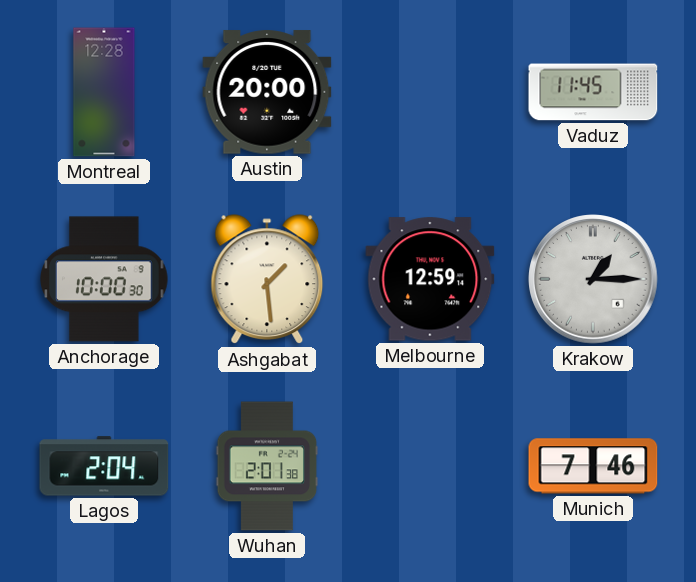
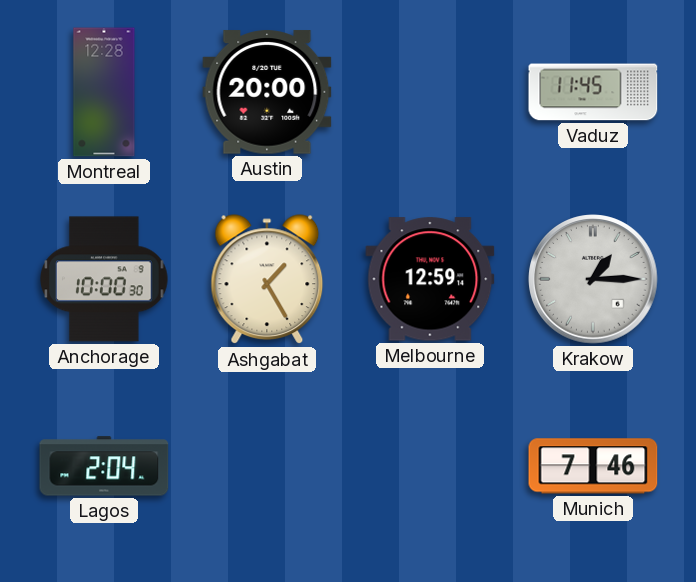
Ashgabat: 1:29 -> 1:25 (267, 280)
Wuhan: 2:01 -> none (267, 466)
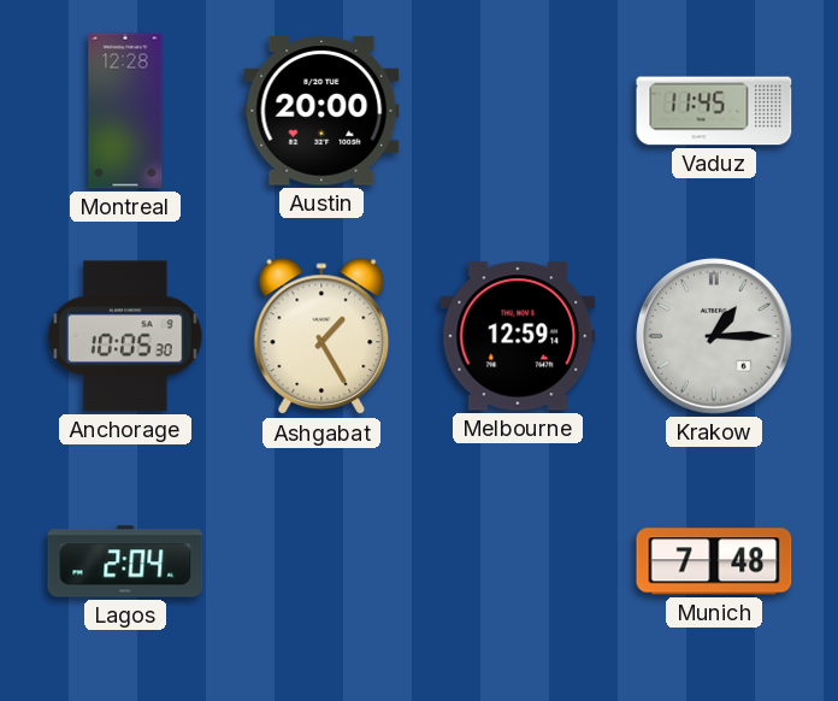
Anchorage: 10:00 -> 10:05 (125, 336)
Munich: 7:46 -> 7:48 (714, 561)
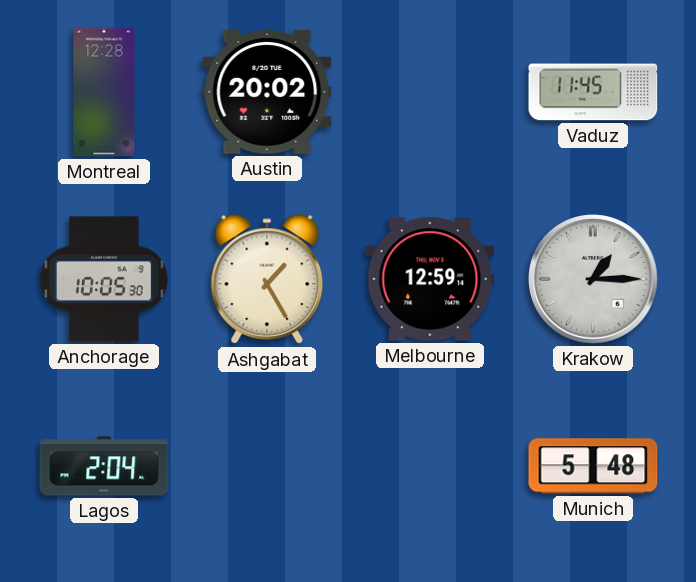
Austin: 20:00 -> 20:02 (267, 92)
Munich: 7:48 -> 5:48 (593, 466)
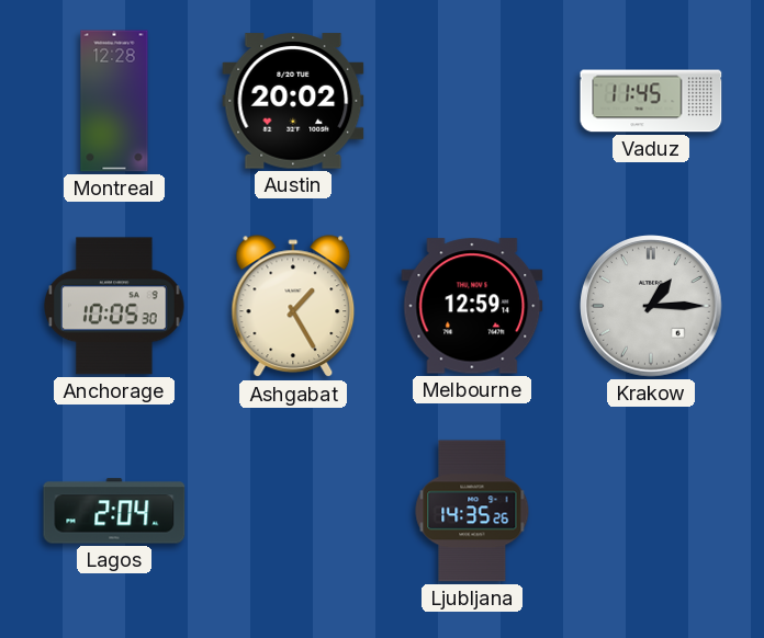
Ljubljana: none -> 14:35 (472, 511)
Munich: 5:48 -> none (593, 466)
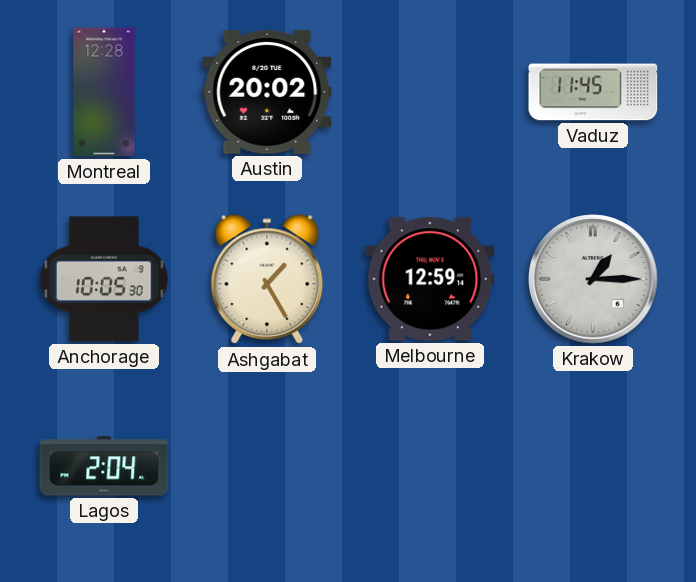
Ljubljana: 14:35 -> none (472, 511)
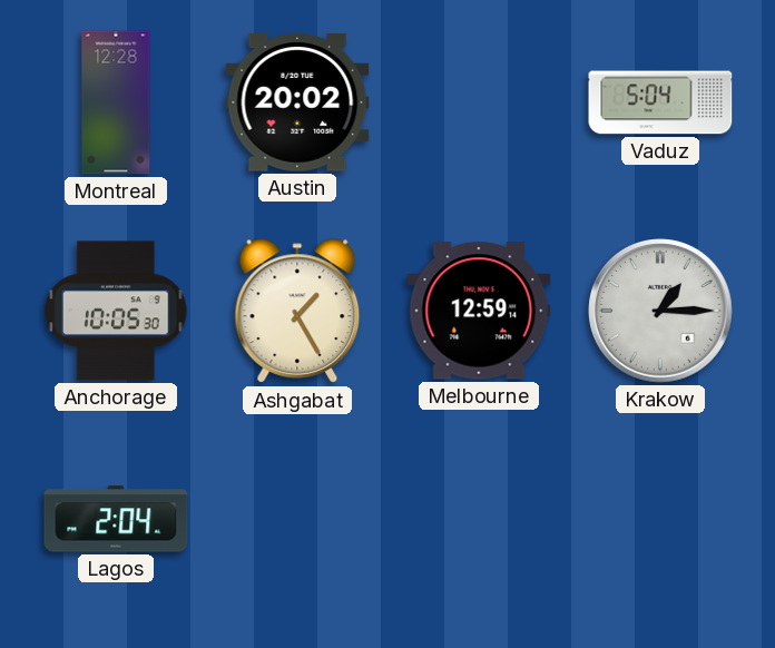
Vaduz: 11:45 -> 5:04 (660, 102)
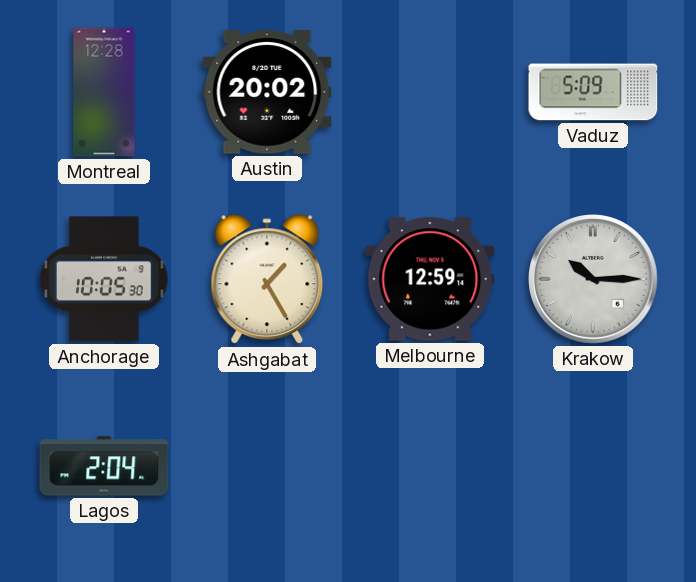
Vaduz: 5:04 -> 5:09 (593, 92)
Krakow: 1:15 -> 10:15 (593, 279)
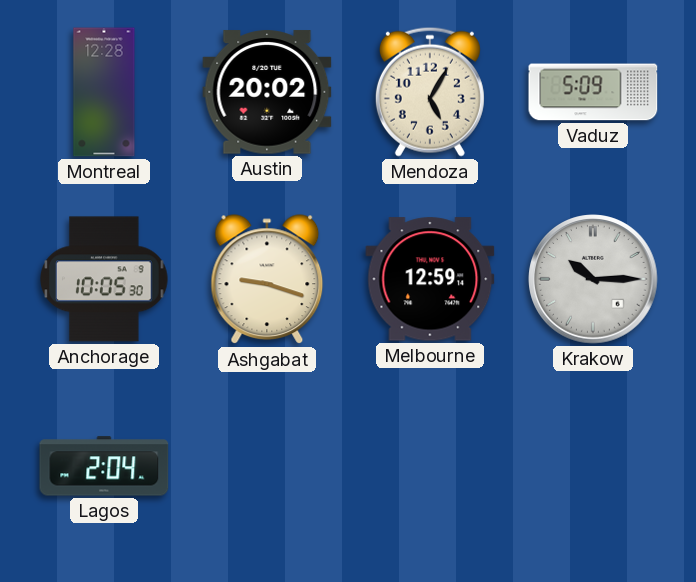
Mendoza: none -> 5:05 (430, 92)
Ashgabat: 1:25 -> 9:18 (267, 280)
